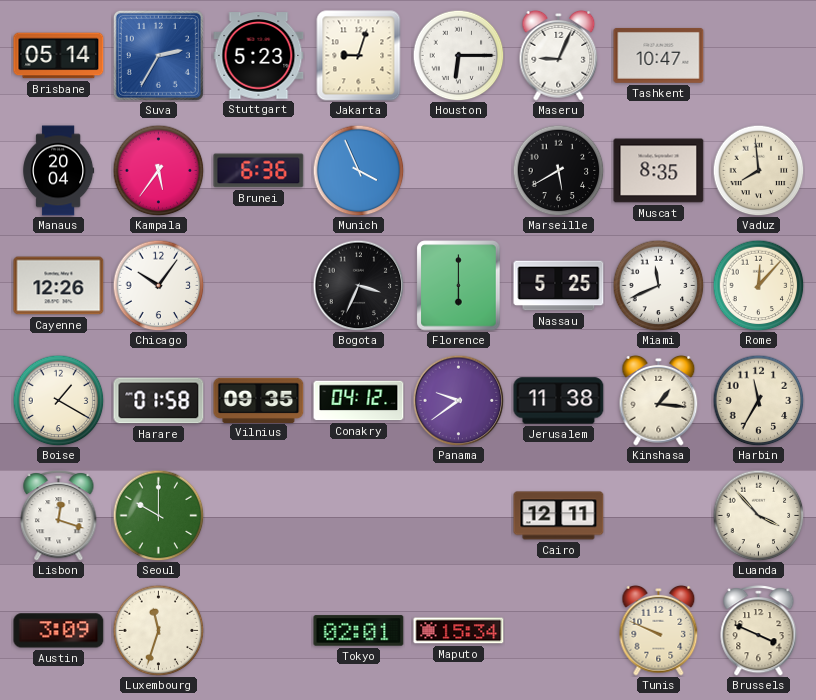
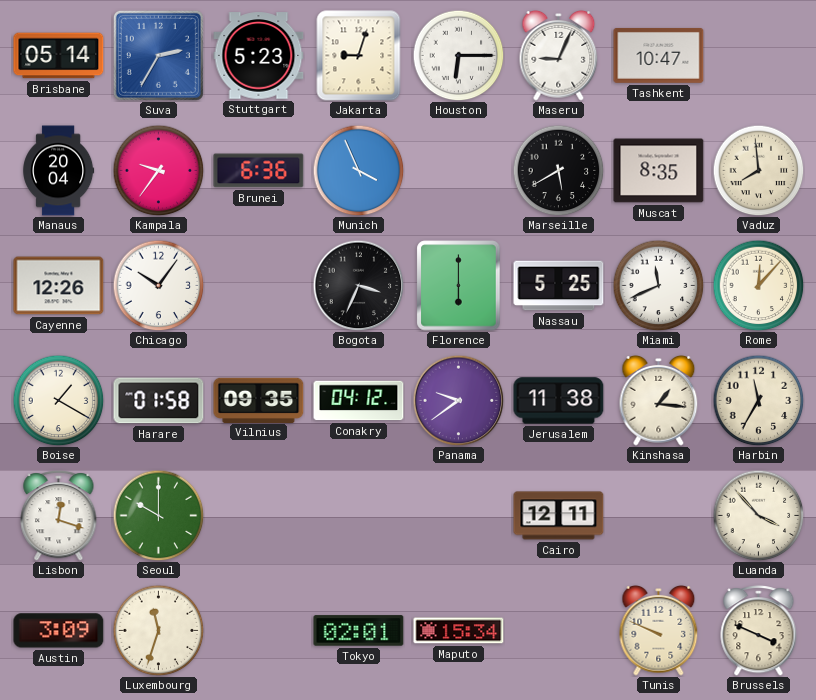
Kampala: 5:36 -> 9:36 (158, 170)
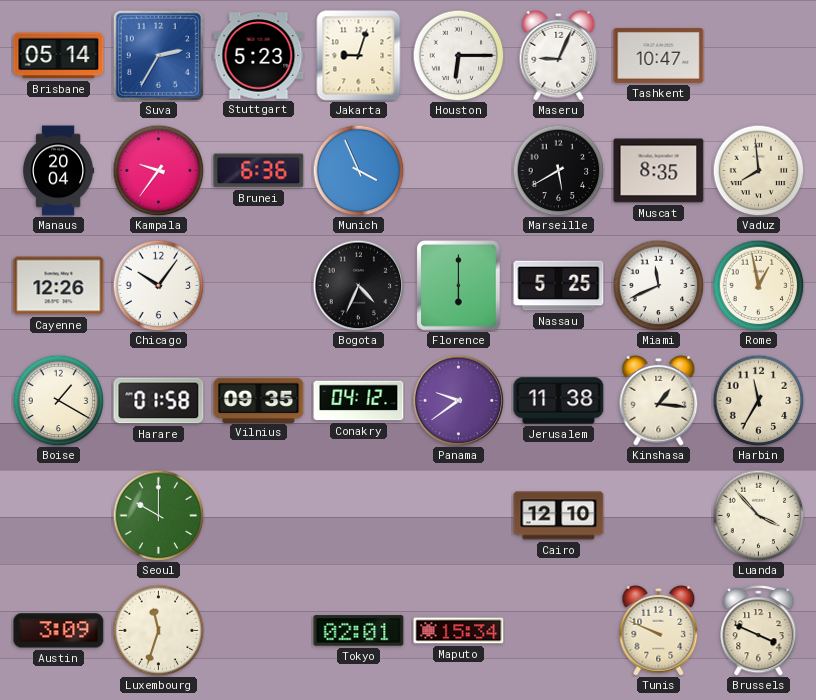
Bogota: 3:34 -> 4:34 (358, 285)
Rome: 12:07 -> 12:58 (758, 285)
Lisbon: 12:18 -> none (59, 516)
Cairo: 12:11 -> 12:10 (559, 516)
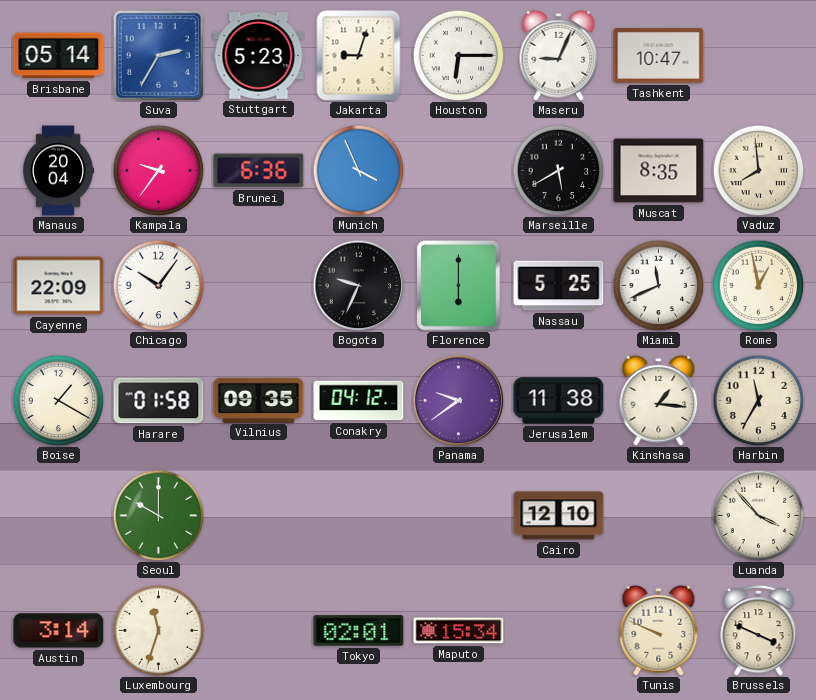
Cayenne: 12:26 -> 22:09 (59, 286)
Bogota: 4:34 -> 9:34 (358, 285)
Austin: 3:09 -> 3:14 (59, 631)
